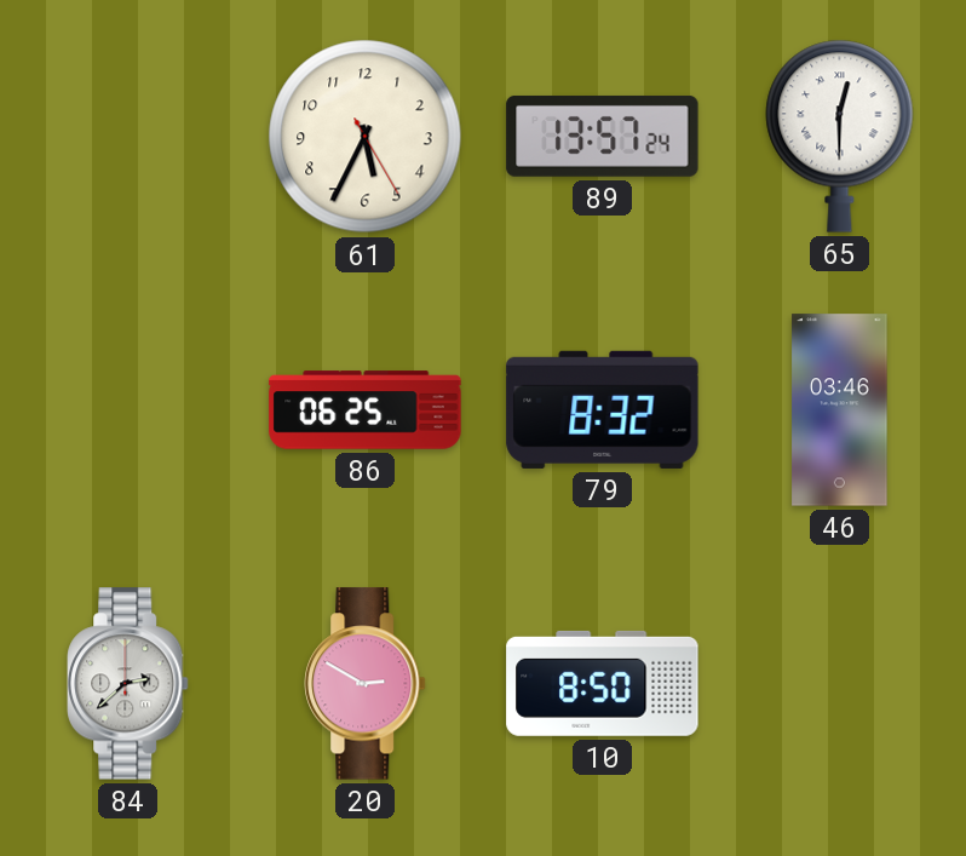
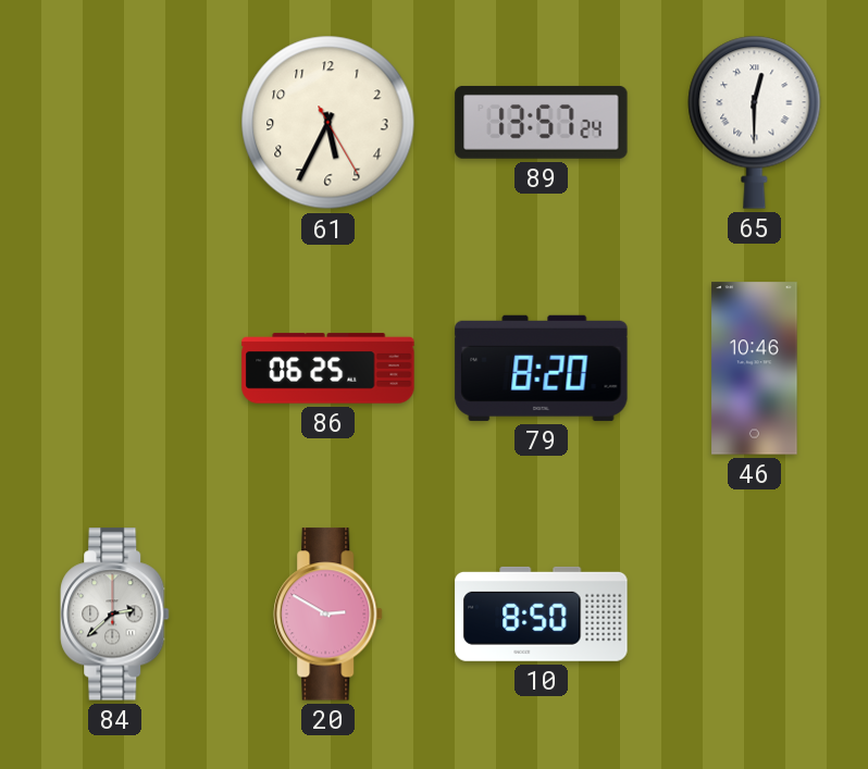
79: 8:32 -> 8:20 (542, 368)
46: 03:46 -> 10:46 (755, 369)
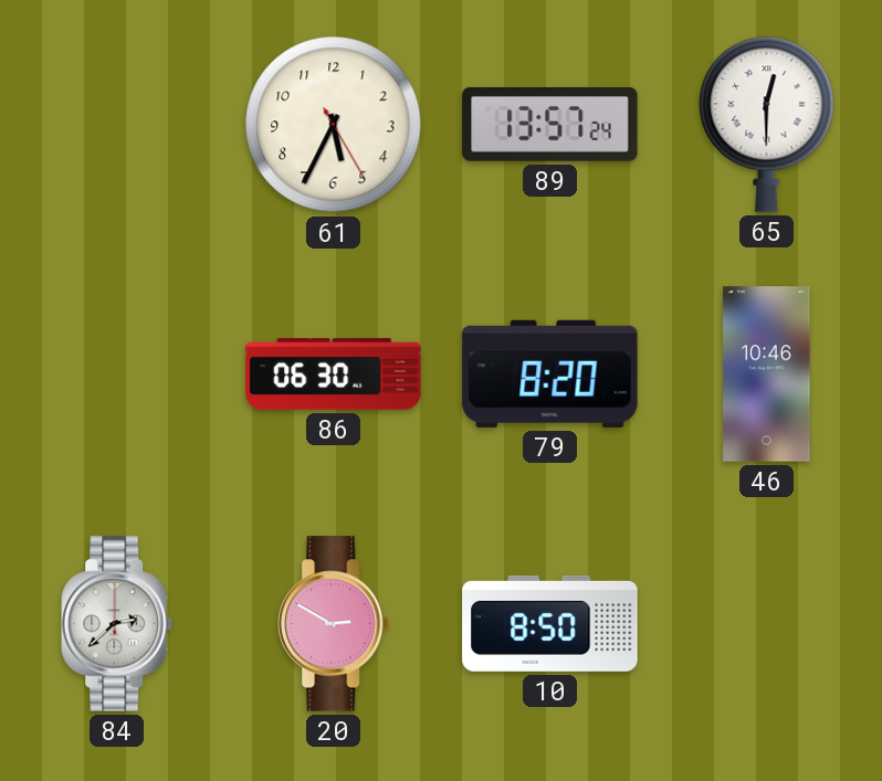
86: 06:25 -> 06:30 (334, 374)
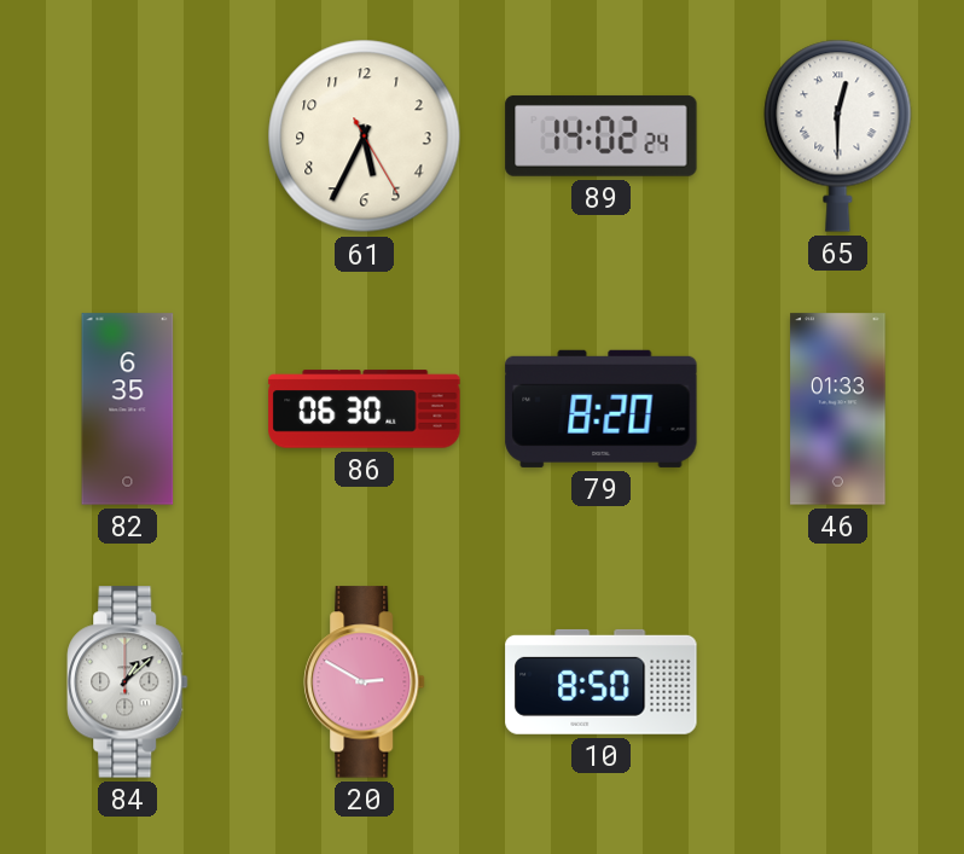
89: 13:57 -> 14:02 (602, 135)
82: none -> 6:35 (128, 409)
46: 10:46 -> 01:33 (838, 409)
84: 2:38 -> 1:08 (128, 682)
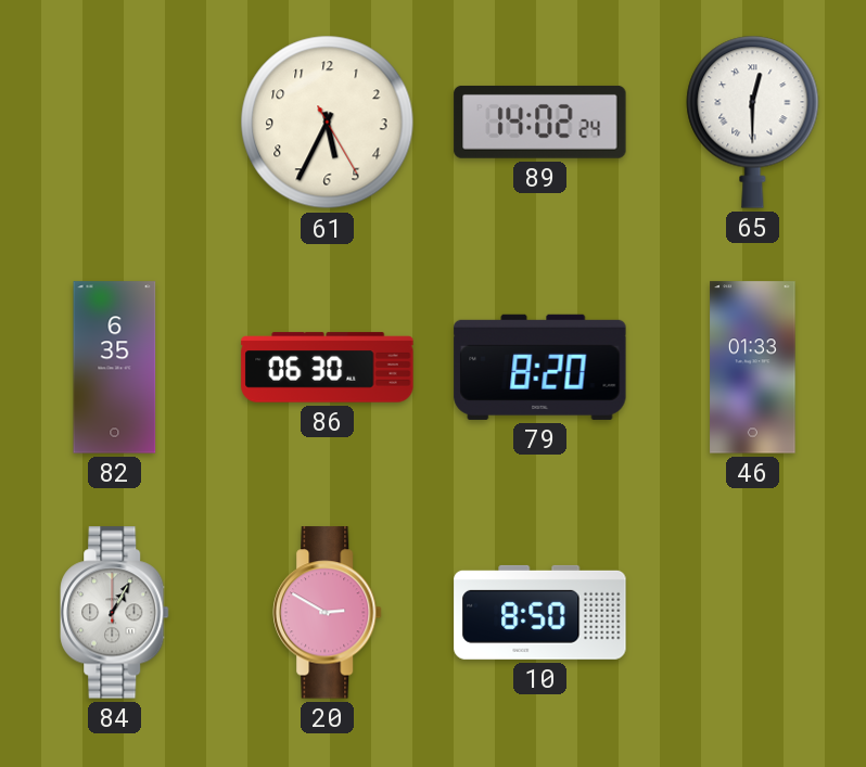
84: 1:08 -> 1:05 (115, 613)
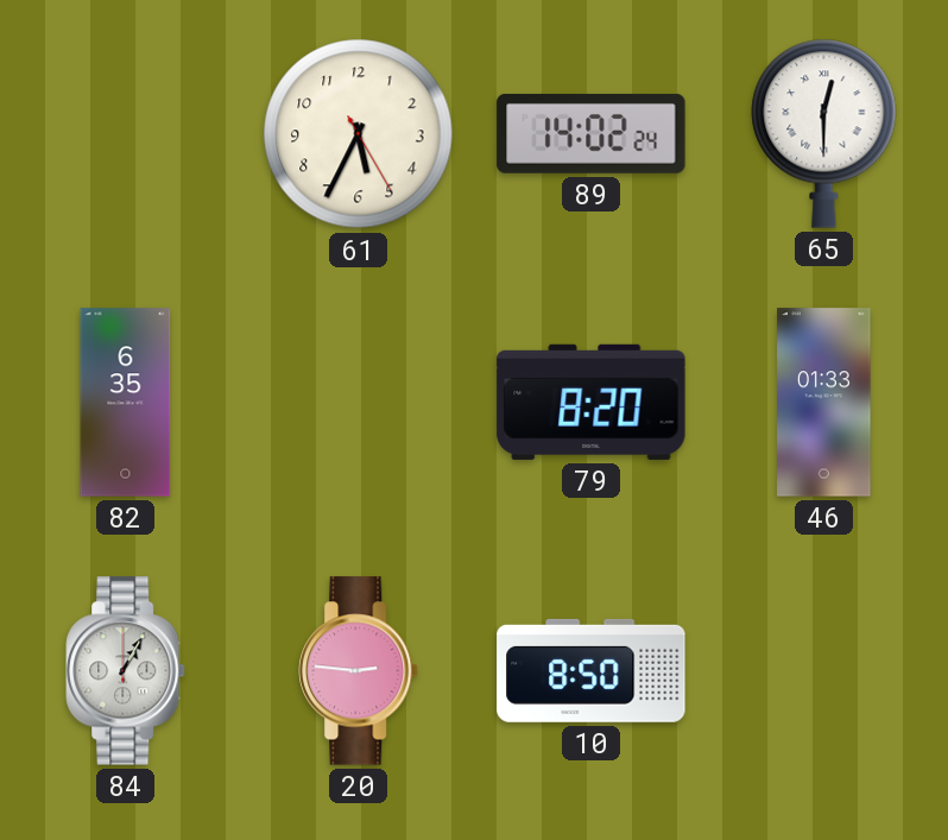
86: 06:30 -> none (328, 368)
20: 2:50 -> 2:46 (359, 671)
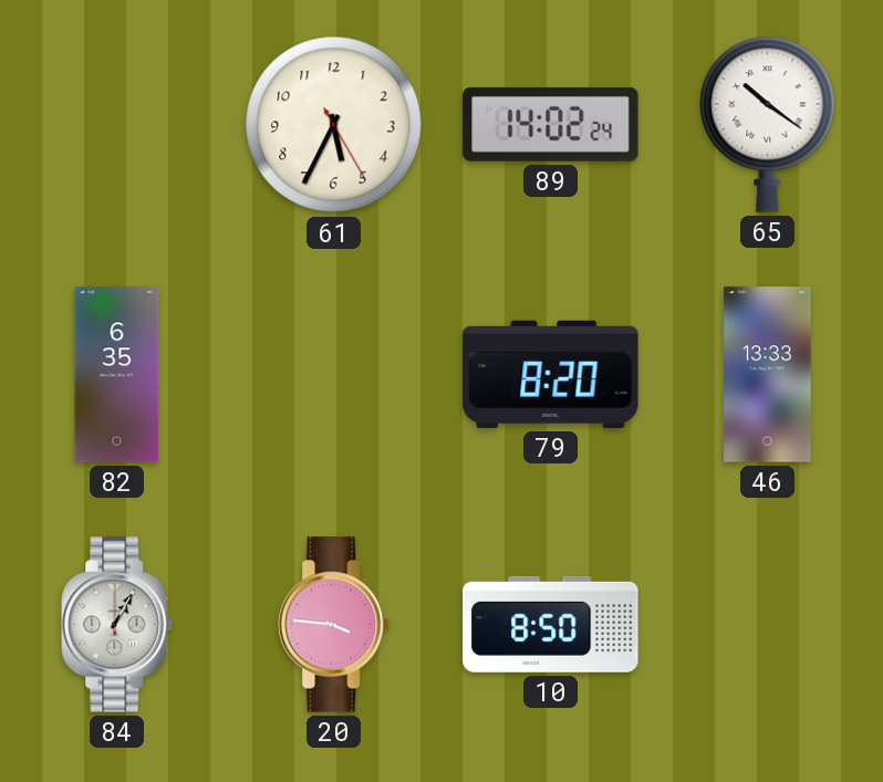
65: 12:30 -> 10:21 (768, 124)
46: 01:33 -> 13:33 (768, 375)
20: 2:46 -> 3:46 (334, 625)
